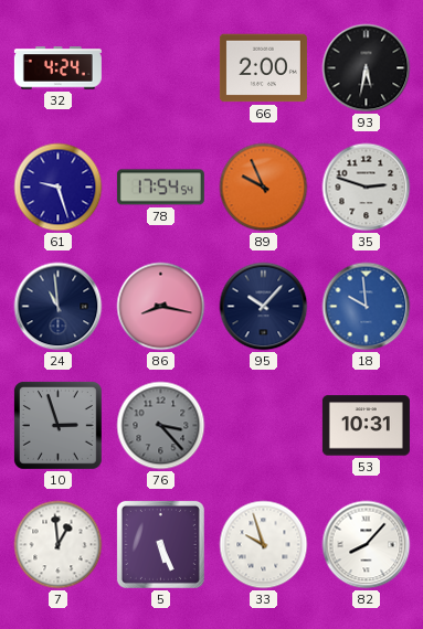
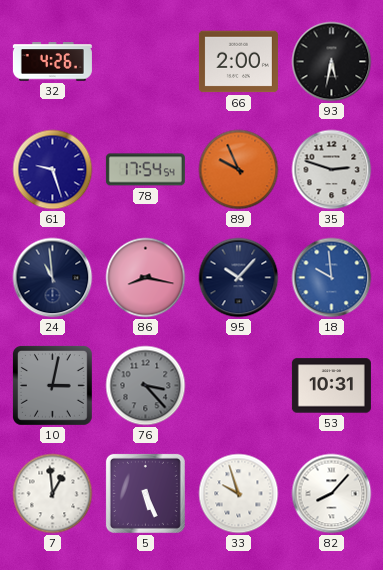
32: 4:24 -> 4:26 (52, 62)
10: 2:57 -> 3:02 (53, 386)
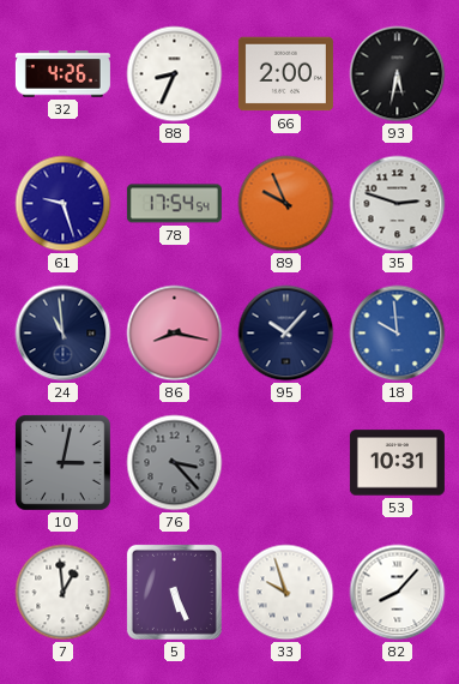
88: none -> 8:34 (175, 74)
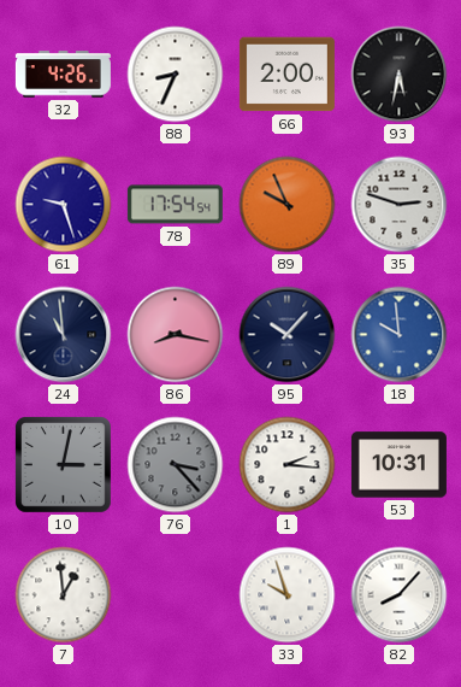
1: none -> 2:16 (288, 465)
5: 5:26 -> none (174, 592)
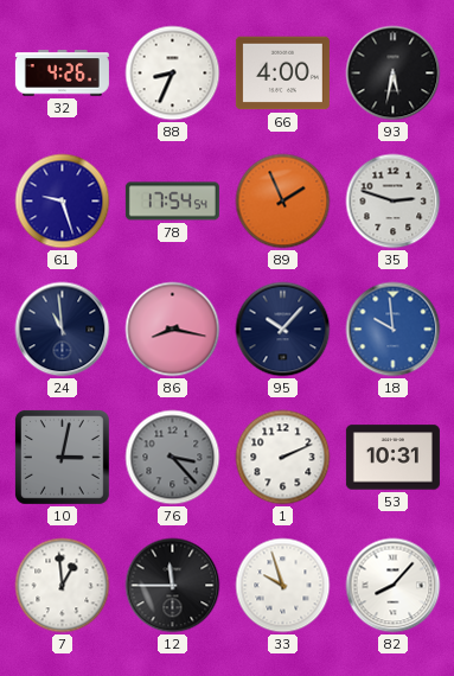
66: 2:00 -> 4:00 (282, 74)
89: 9:56 -> 1:56 (283, 202)
1: 2:16 -> 2:11 (283, 458)
12: none -> 11:45 (173, 586)
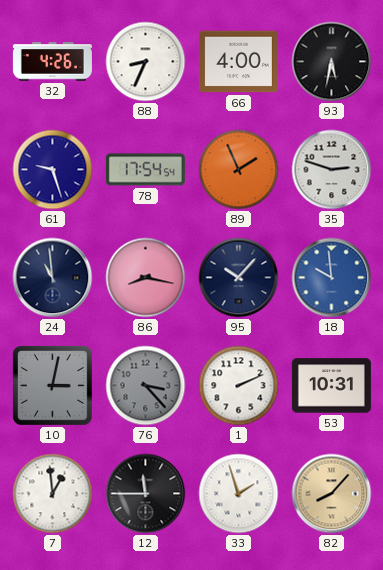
33: 9:57 -> 1:57 (239, 494)
82 dial: white -> champagne (332, 494)
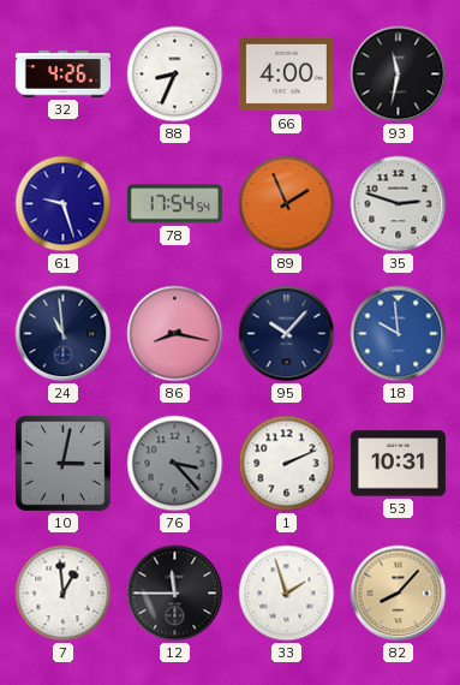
93: 5:32 -> 11:32 (399, 75)
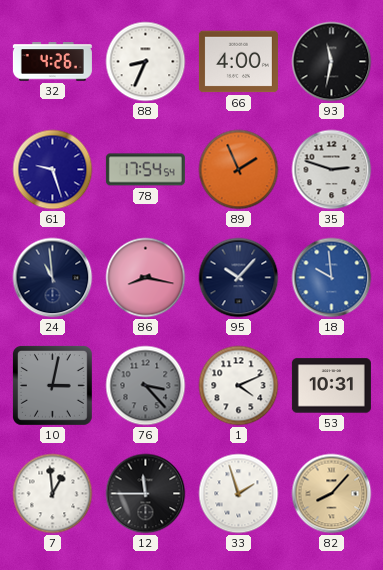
1: 2:11 -> 4:11 (239, 386)
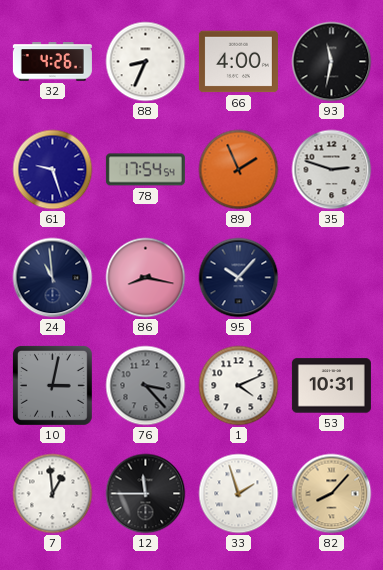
18: 9:59 -> none (332, 278)
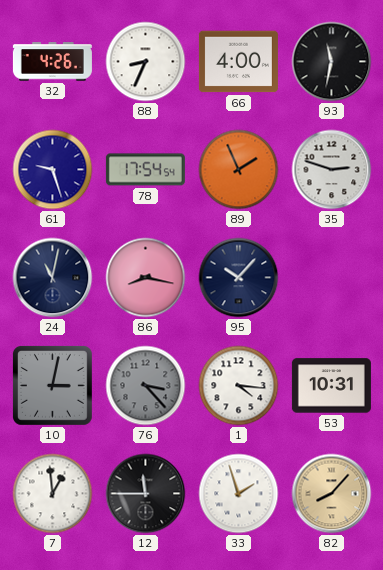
24: 10:59 -> 11:02 (53, 278)
1: 4:11 -> 4:16 (239, 386)
